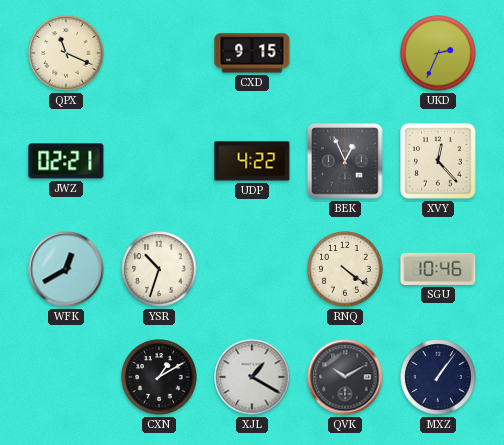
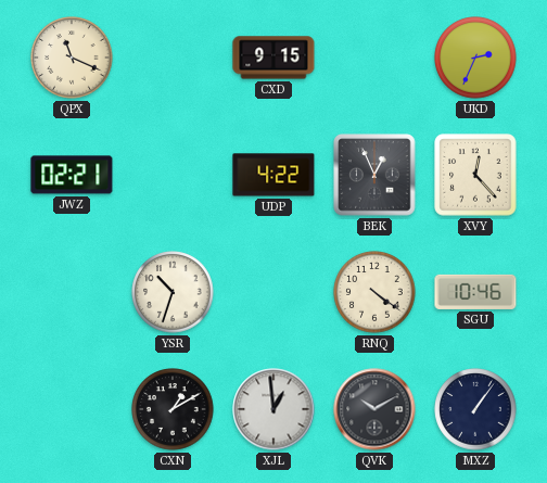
WFK: 12:40 -> none (66, 269)
XJL: 1:20 -> 12:59 (273, 409)
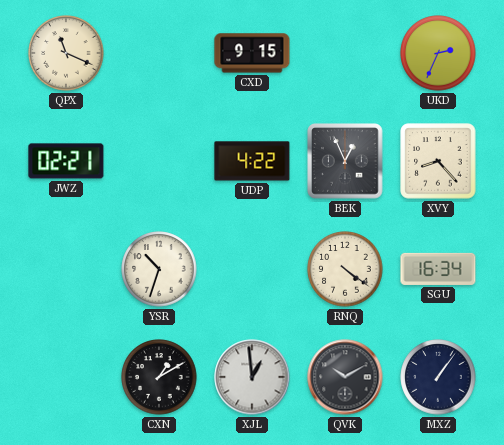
XVY: 12:23 -> 8:23 (438, 161)
SGU: 10:46 -> 16:34 (438, 269)
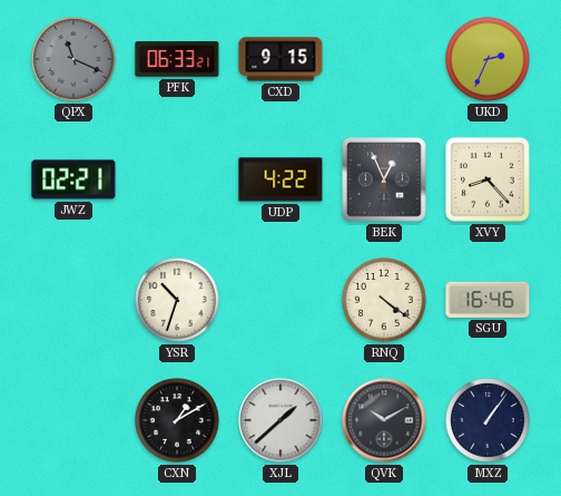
QPX dial: cream -> grey (73, 59)
PFK: none -> 06:33 (177, 59)
SGU: 16:34 -> 16:46 (488, 300)
XJL: 12:59 -> 1:38 (280, 420)
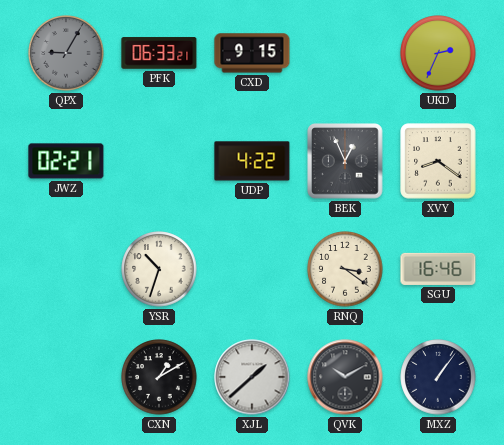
QPX: 11:19 -> 9:05 (66, 53)
XVY: 8:23 -> 8:21 (438, 161)
RNQ: 4:21 -> 3:21 (345, 269)
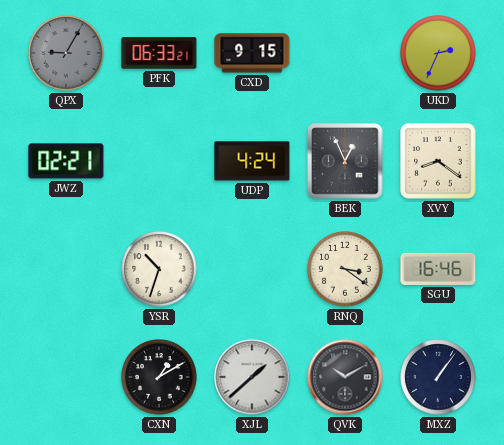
UDP: 4:22 -> 4:24 (252, 161)
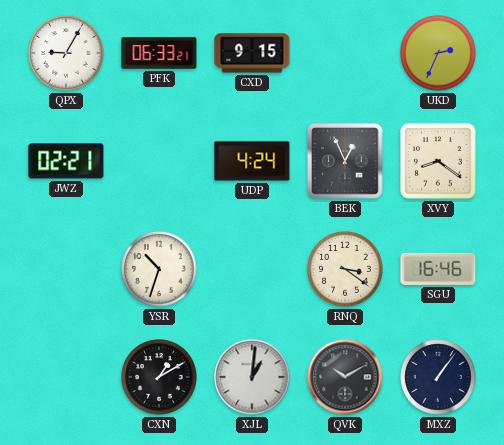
QPX dial: grey -> white (66, 53)
XJL: 1:38 -> 1:01 (252, 377)
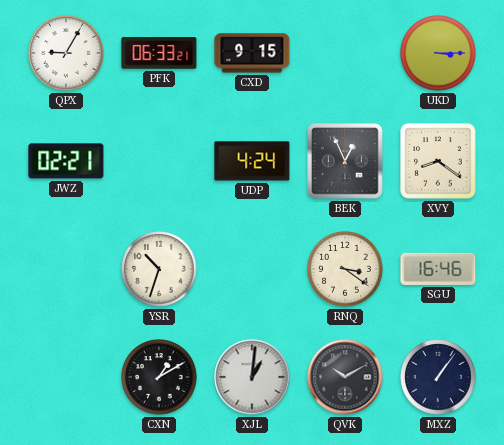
UKD: 2:34 -> 3:15 (438, 53)
